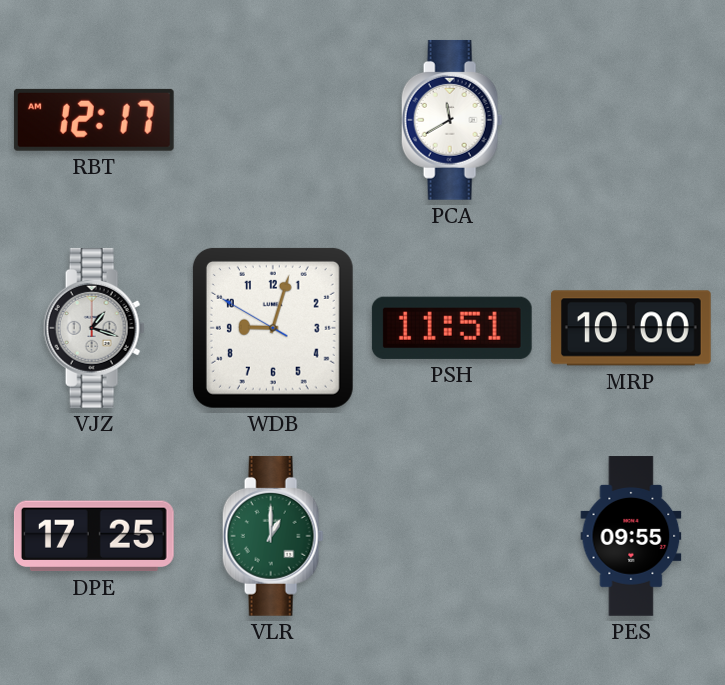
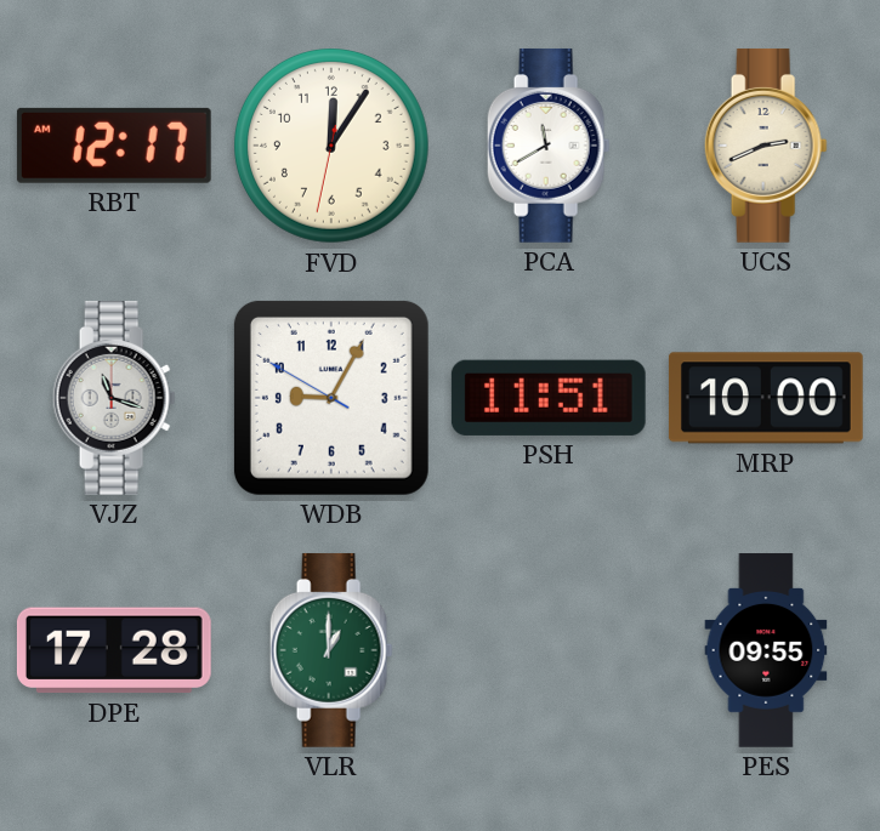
FVD: none -> 12:05 (333, 147)
UCS: none -> 2:41 (766, 146)
VJZ: 1:18 -> 11:18 (114, 398)
WDB: 9:02 -> 9:04 (331, 398)
DPE: 17:25 -> 17:28 (114, 650)
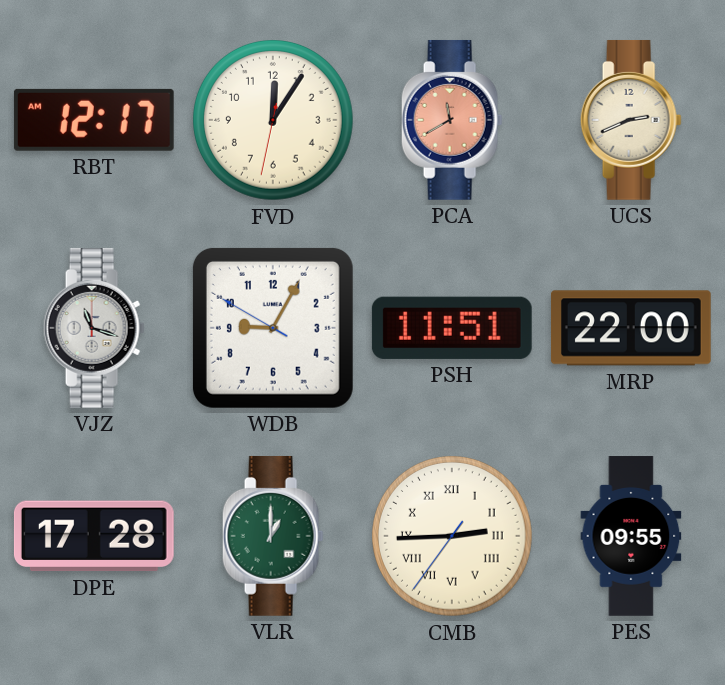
PCA dial: white -> salmon (452, 120)
MRP: 10:00 -> 22:00 (631, 328)
CMB: none -> 2:44 (453, 537)
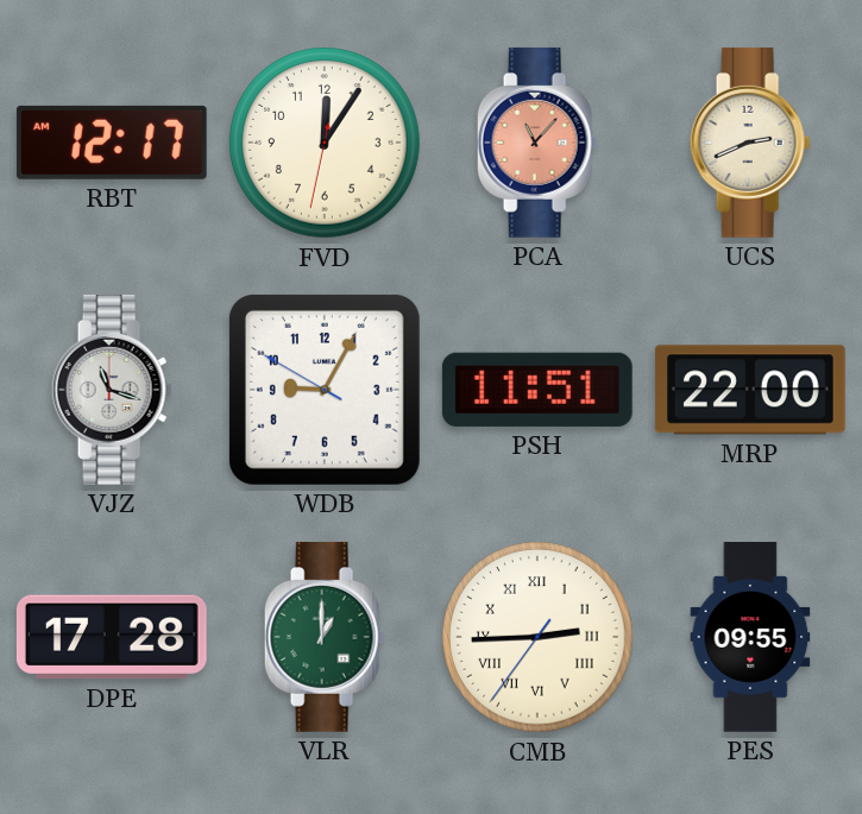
PCA: 11:40 -> 11:07 (537, 143)
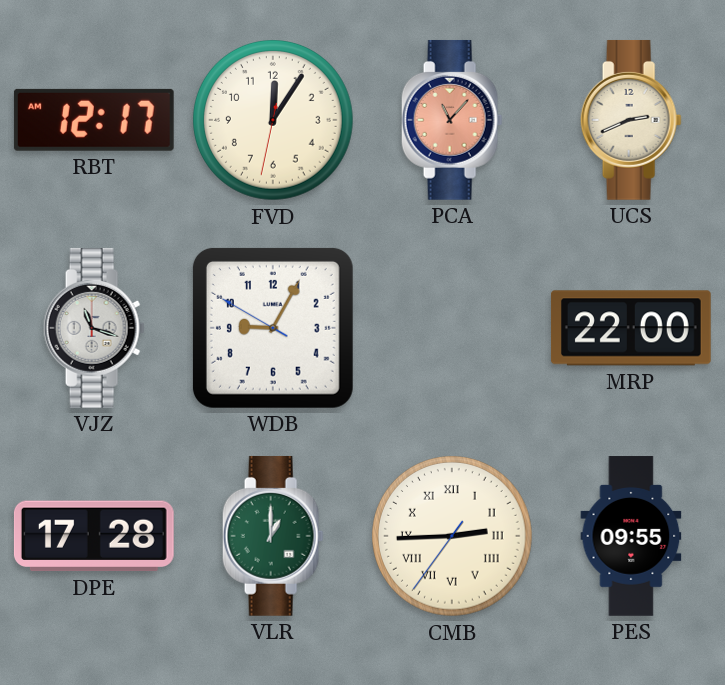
PSH: 11:51 -> none (537, 390)
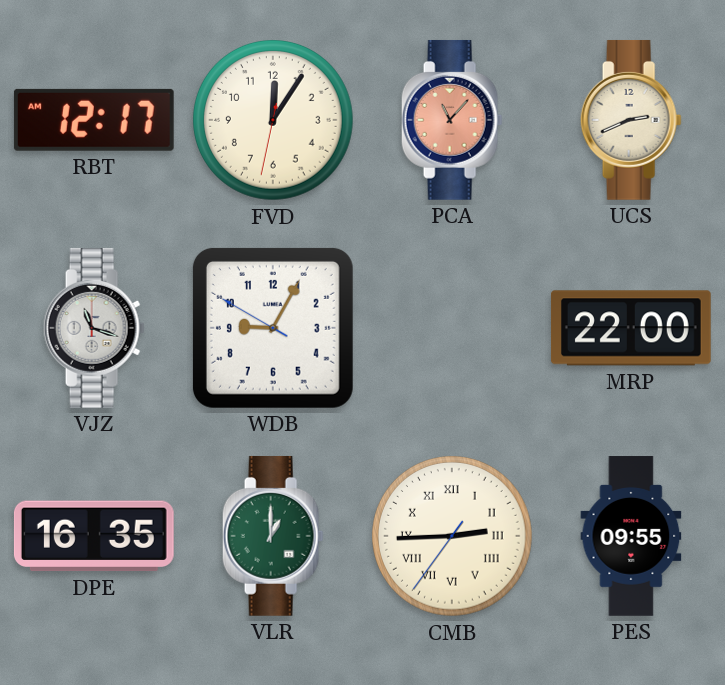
DPE: 17:28 -> 16:35 (94, 536)
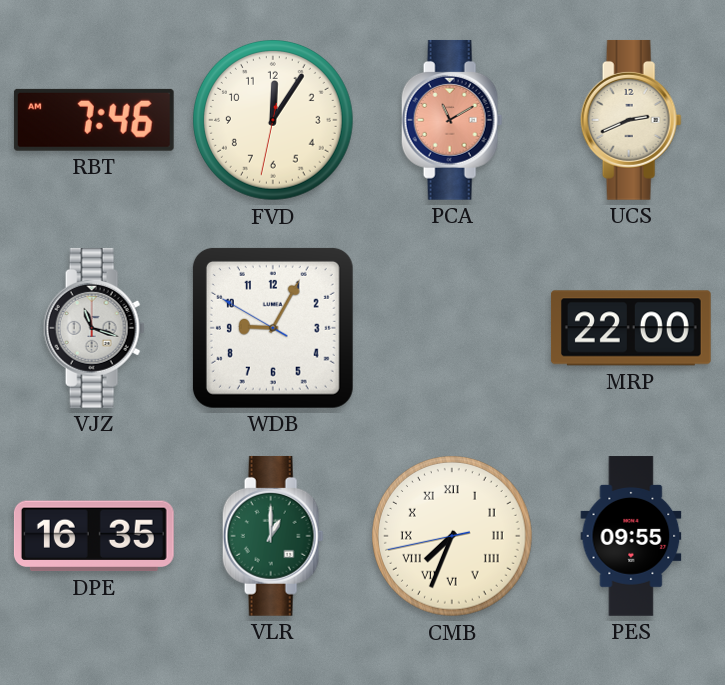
RBT: 12:17 -> 7:46 (94, 120)
PCA: 11:07 -> 11:10 (452, 120)
CMB: 2:44 -> 7:33 (453, 537)
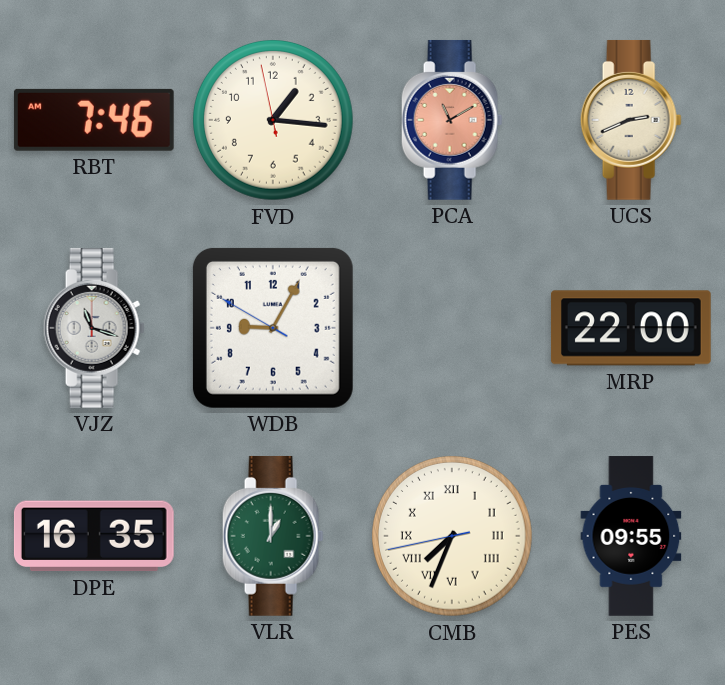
FVD: 12:05 -> 1:15 (274, 121)
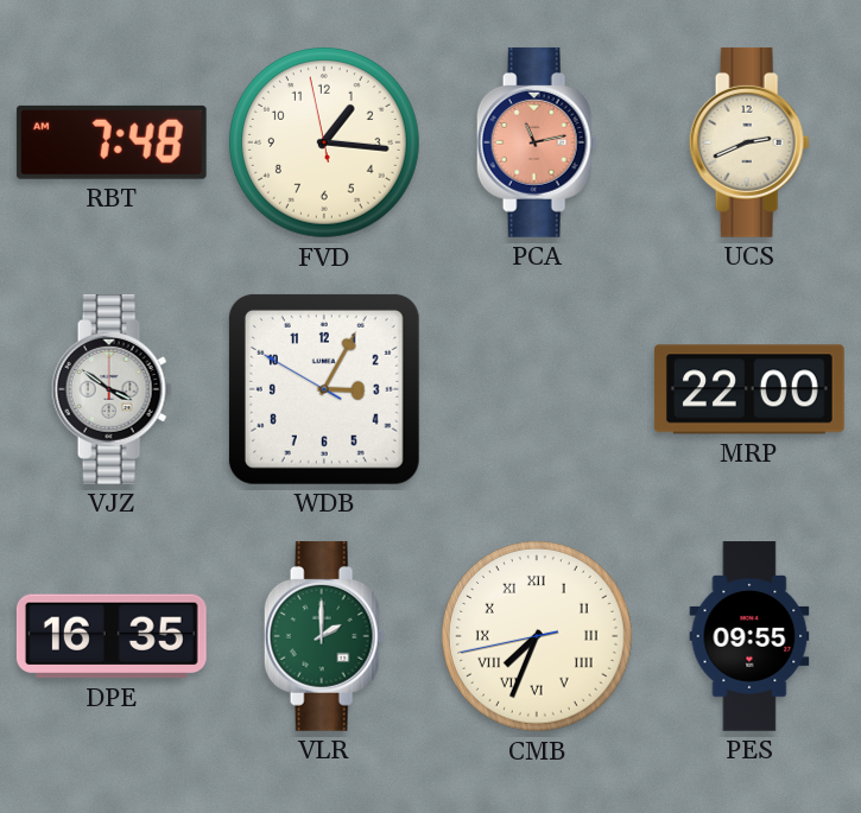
RBT: 7:46 -> 7:48 (112, 142)
PCA: 11:10 -> 11:13 (537, 142)
VJZ: 11:18 -> 3:51 (112, 389)
WDB: 9:04 -> 3:04 (324, 389)
VLR: 1:00 -> 2:00 (324, 636)
